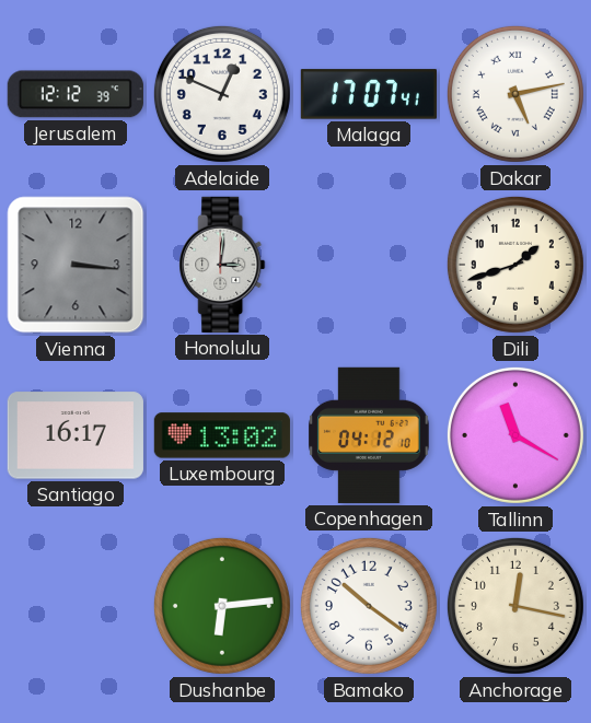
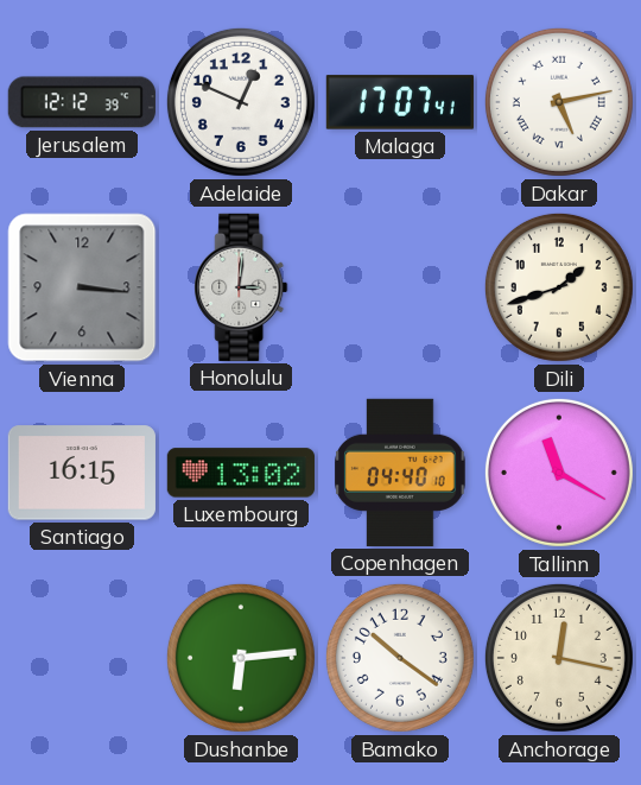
Santiago: 16:17 -> 16:15 (82, 473)
Copenhagen: 04:12 -> 04:40 (400, 473)
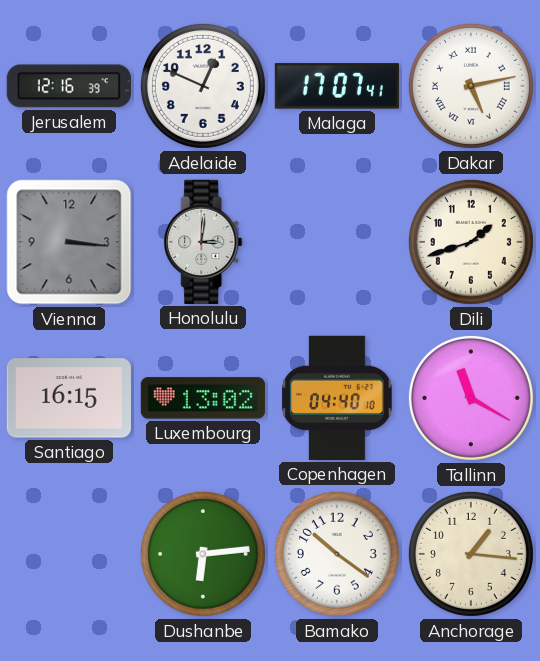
Jerusalem: 12:12 -> 12:16 (69, 86)
Anchorage: 12:17 -> 1:16 (471, 554)
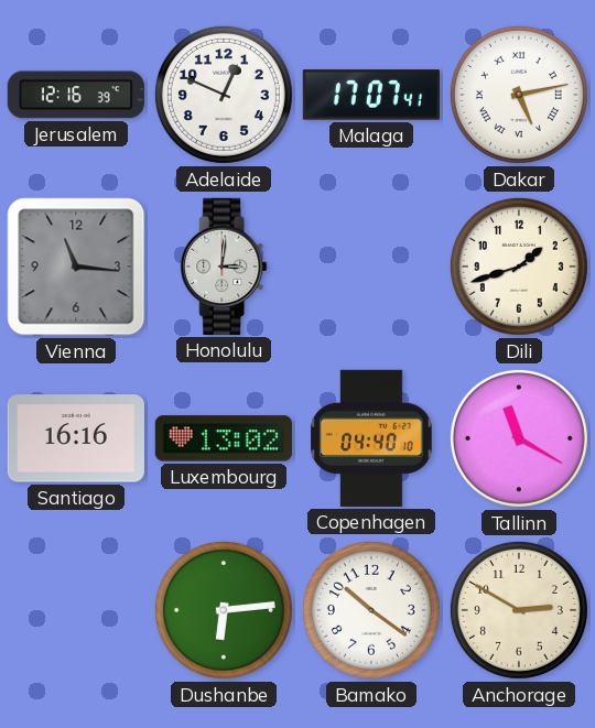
Vienna: 3:16 -> 11:16 (76, 267)
Santiago: 16:15 -> 16:16 (76, 438)
Anchorage: 1:16 -> 2:50 (519, 610)
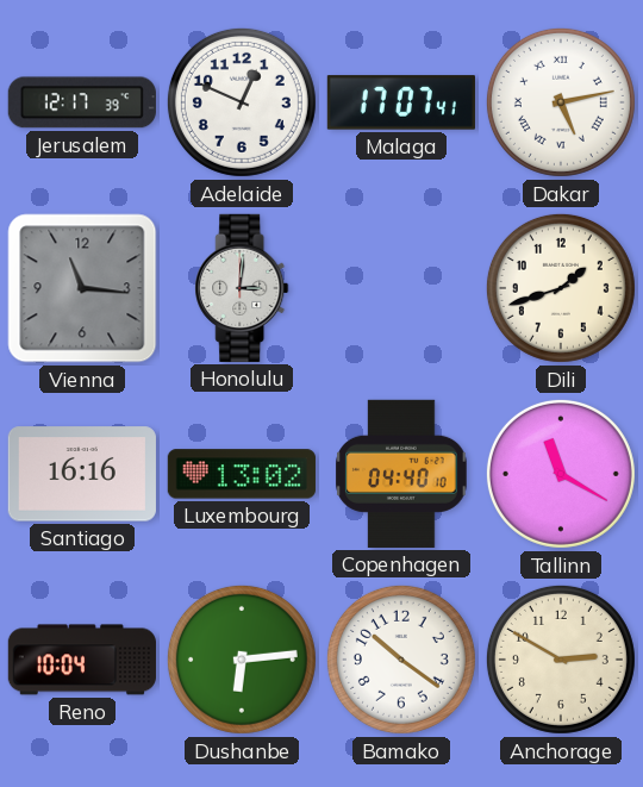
Jerusalem: 12:16 -> 12:17 (82, 102)
Reno: none -> 10:04 (82, 660)
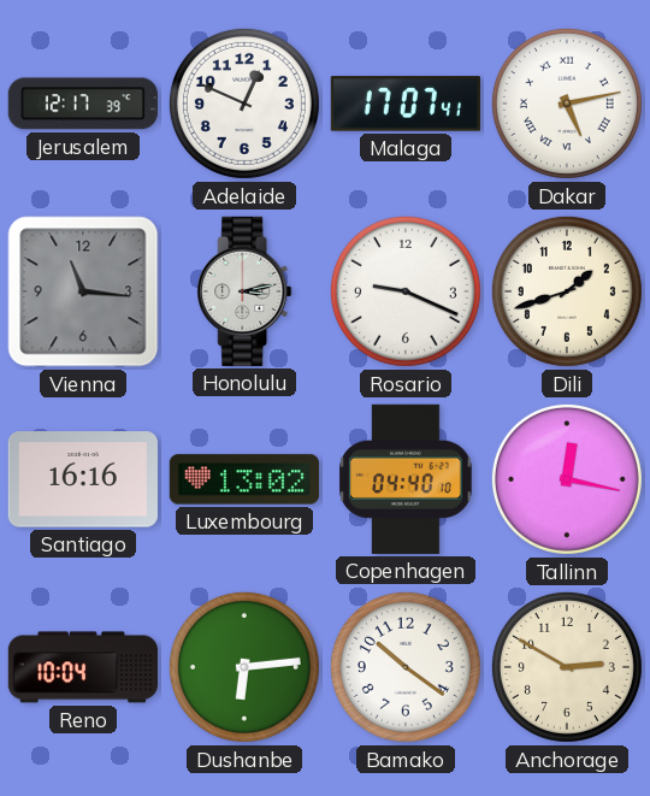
Honolulu: 3:01 -> 3:13 (244, 291)
Rosario: none -> 9:19 (406, 291)
Tallinn: 11:20 -> 12:17 (567, 479)
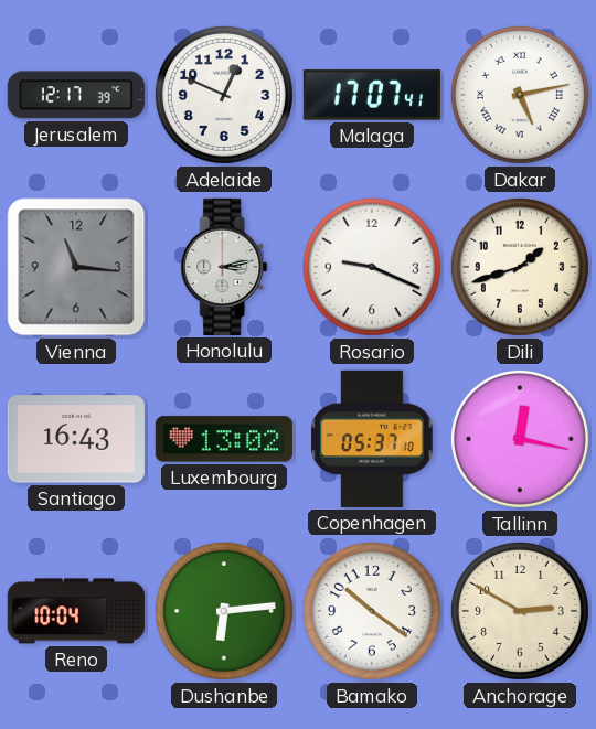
Santiago: 16:16 -> 16:43 (76, 439)
Copenhagen: 04:40 -> 05:37 (372, 439)
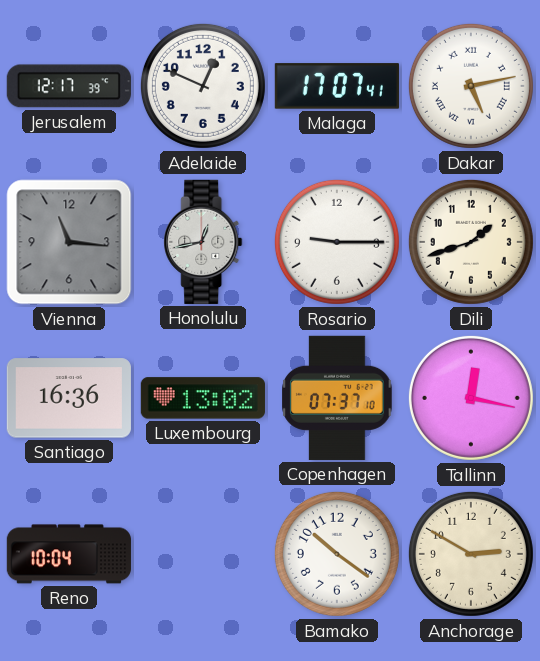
Honolulu: 3:13 -> 12:43 (203, 242)
Rosario: 9:19 -> 9:15 (337, 242)
Santiago: 16:43 -> 16:36 (69, 398)
Copenhagen: 05:37 -> 07:37 (337, 398)
Dushanbe: 6:14 -> none (224, 611)
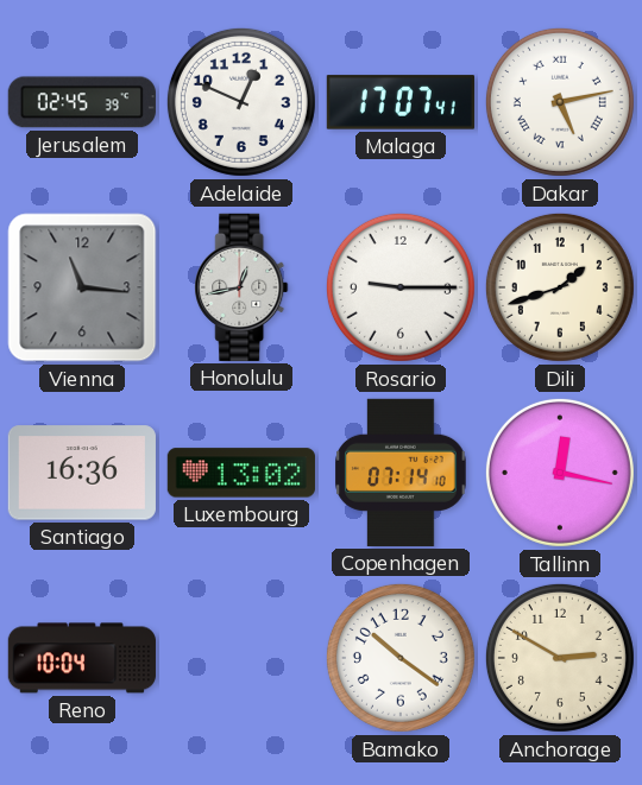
Jerusalem: 12:17 -> 02:45 (82, 102)
Copenhagen: 07:37 -> 07:14 (401, 473)
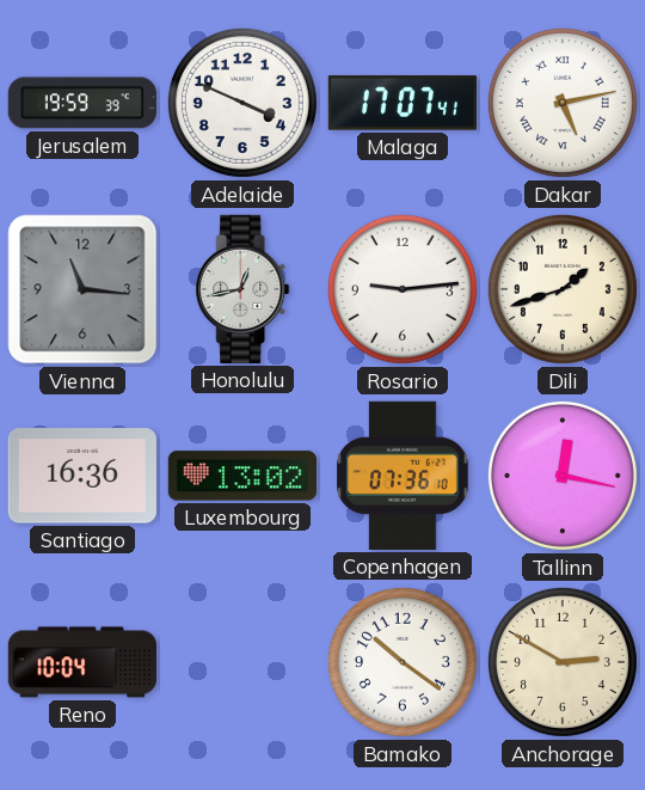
Jerusalem: 02:45 -> 19:59 (82, 103)
Adelaide: 12:49 -> 3:49 (242, 103)
Rosario: 9:15 -> 9:14 (403, 289)
Copenhagen: 07:14 -> 07:36 (403, 476)
